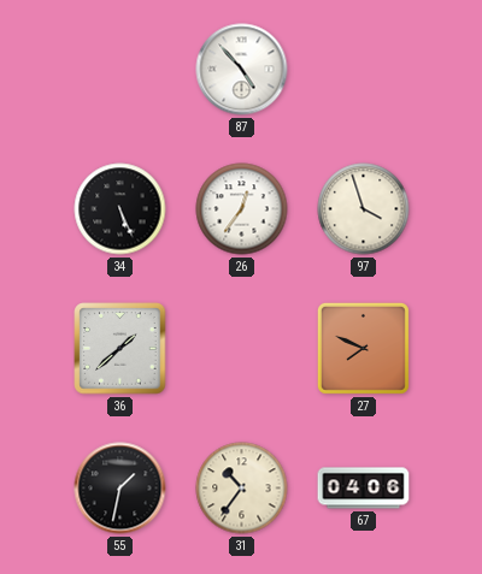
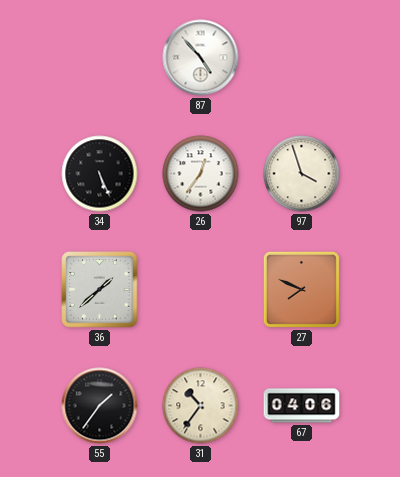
55: 1:32 -> 1:36 (100, 406)
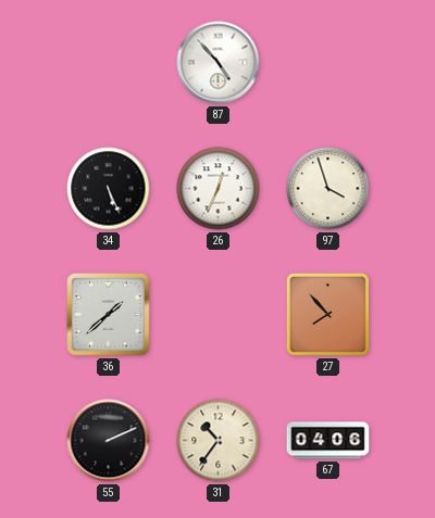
26: 12:36 -> 12:34 (219, 189)
27: 7:49 -> 7:53 (327, 314)
55: 1:36 -> 2:11 (109, 441)
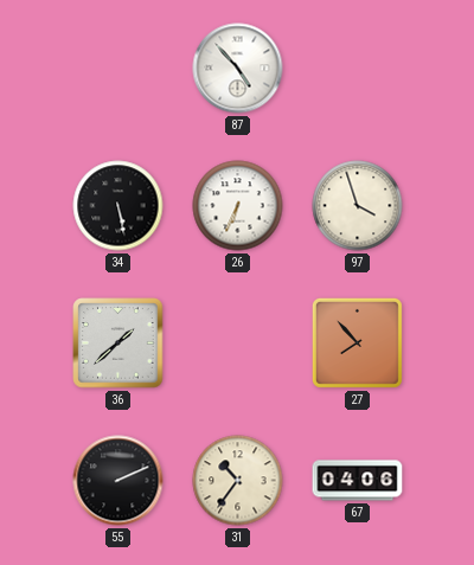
34: 5:26 -> 5:28 (118, 206)
26: 12:34 -> 6:34 (238, 206)
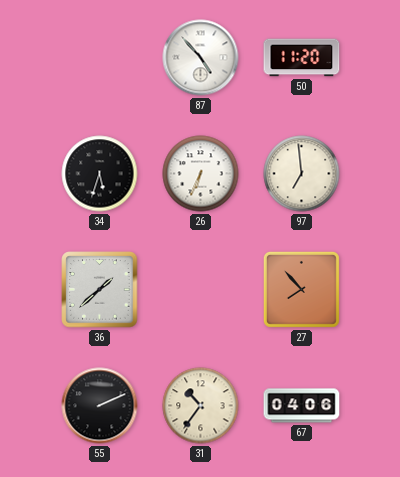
50: none -> 11:20 (302, 58)
34: 5:28 -> 5:33 (100, 174)
97: 3:57 -> 6:59 (302, 174)
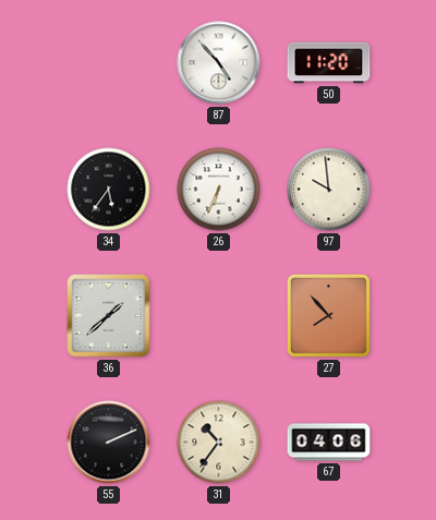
34: 5:33 -> 5:36 (109, 190)
97: 6:59 -> 9:59 (329, 190)
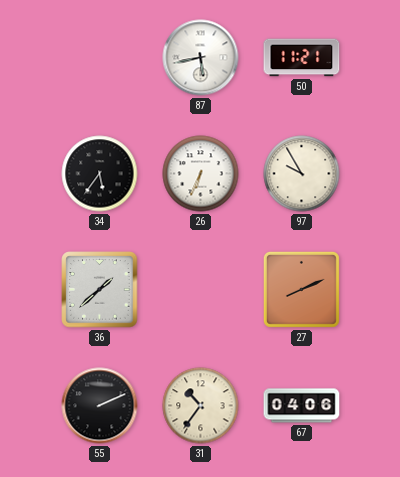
87: 4:53 -> 5:43 (201, 58)
50: 11:20 -> 11:21 (302, 58)
97: 9:59 -> 9:55 (302, 174)
27: 7:53 -> 8:11 (301, 289)
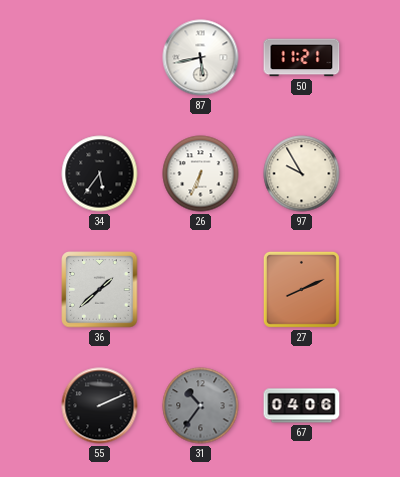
31 dial: cream -> grey (201, 406)
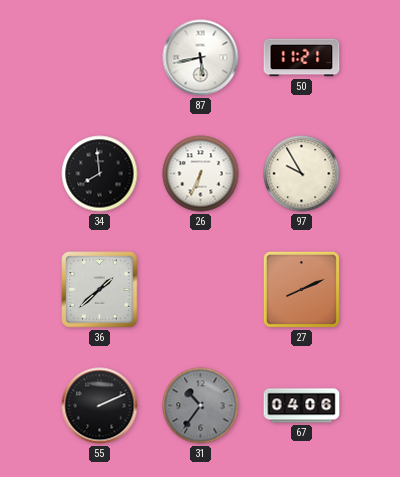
34: 5:36 -> 7:59 (100, 174)
